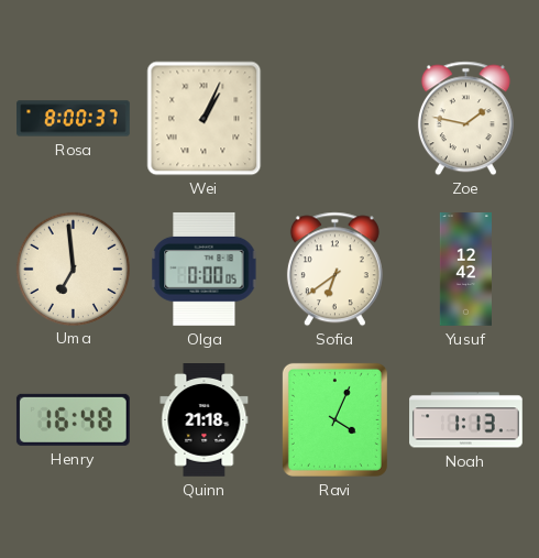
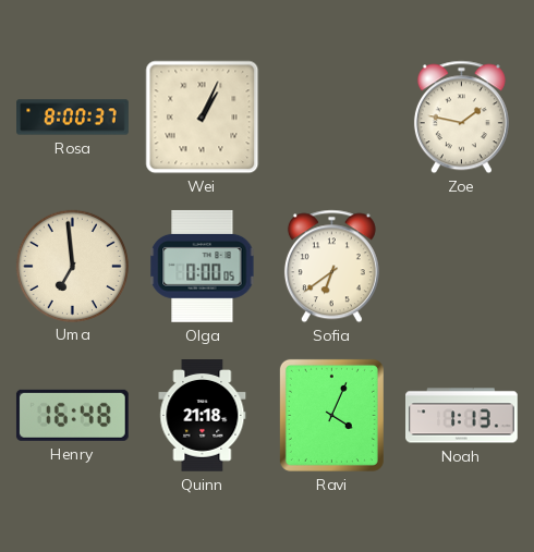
Yusuf: 12:42 -> none (465, 270)
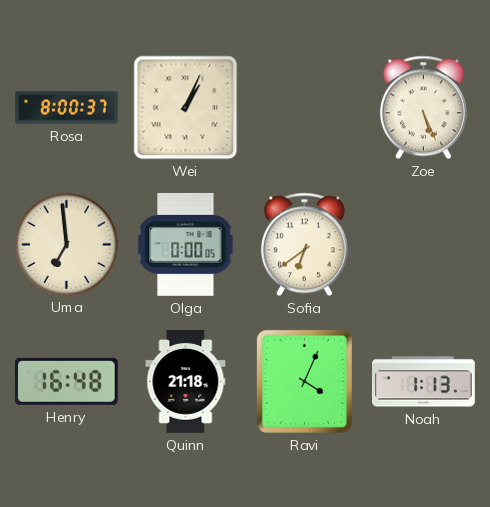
Zoe: 1:47 -> 5:26 (423, 108)
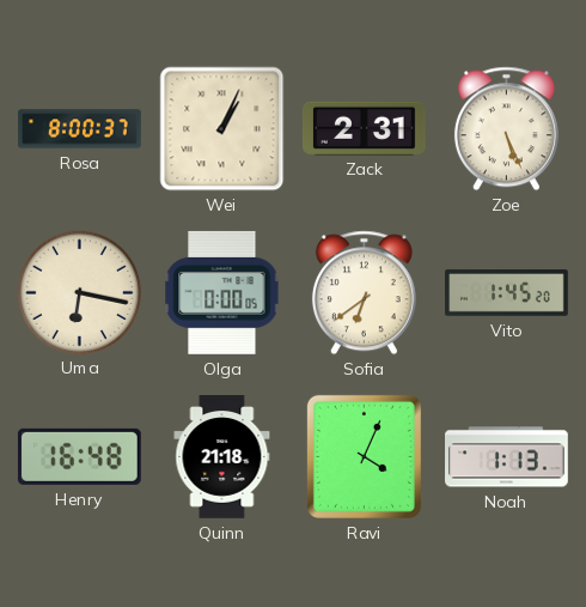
Zack: none -> 2:31 (365, 128)
Uma: 6:59 -> 6:17 (79, 292)
Vito: none -> 1:45 (507, 293)
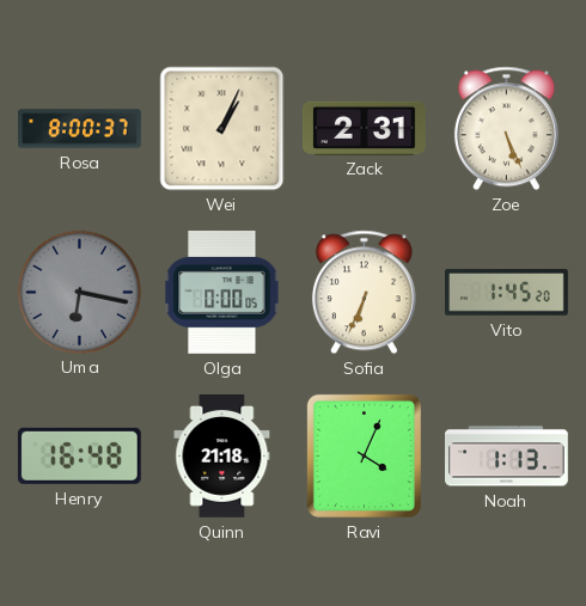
Uma dial: cream -> grey (79, 292)
Sofia: 6:39 -> 6:34 (364, 293)
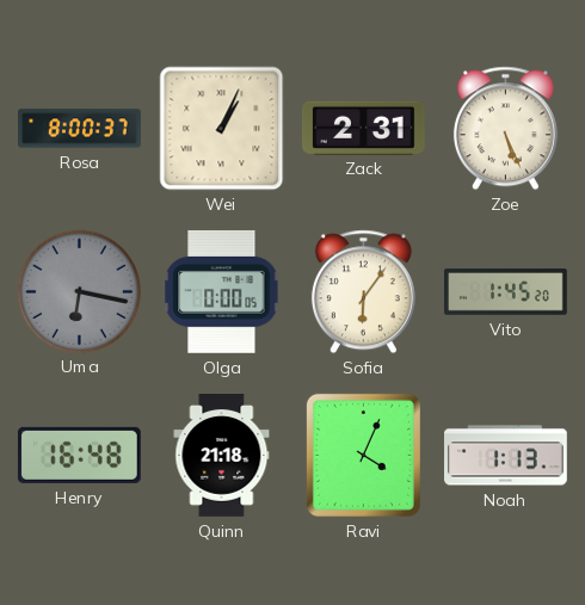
Sofia: 6:34 -> 6:06 (363, 292)
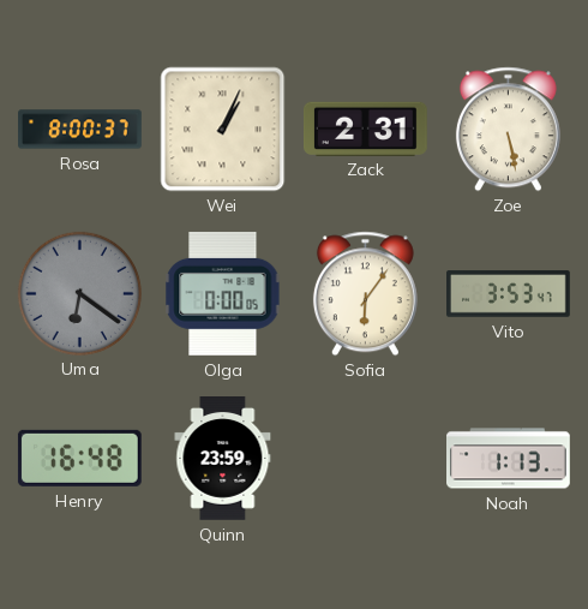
Zoe: 5:26 -> 5:28 (508, 130)
Uma: 6:17 -> 6:21 (79, 293)
Vito: 1:45 -> 3:53 (509, 294)
Quinn: 21:18 -> 23:59 (223, 459)
Ravi: 4:04 -> none (363, 455)
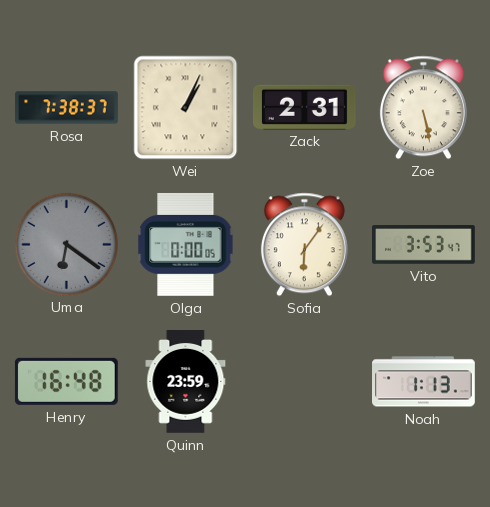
Rosa: 8:00 -> 7:38 (67, 108)
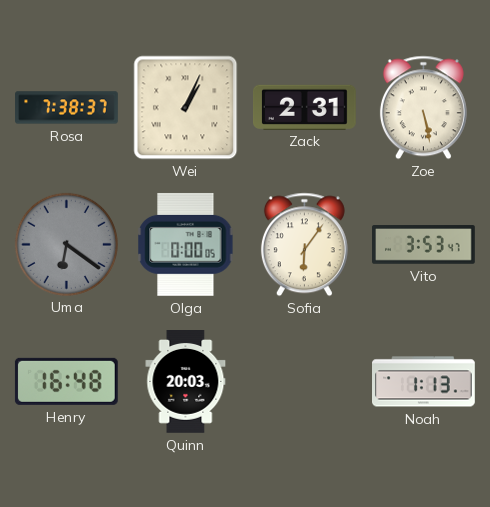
Quinn: 23:59 -> 20:03 (186, 382)
